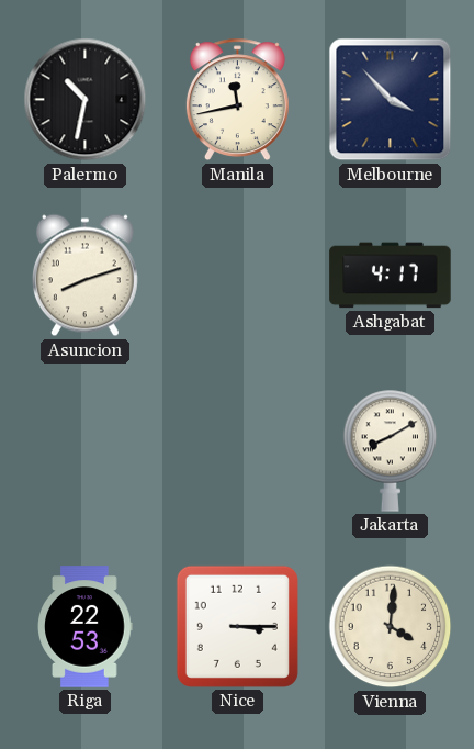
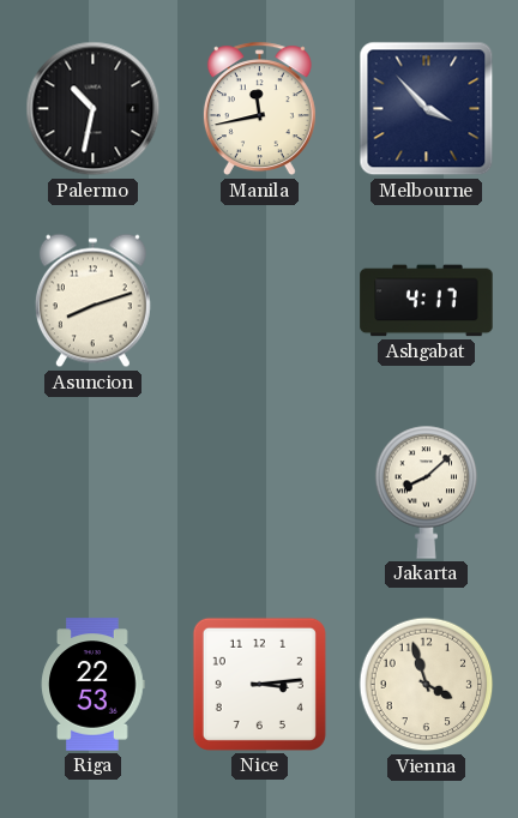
Jakarta: 8:10 -> 8:08 (427, 492)
Nice: 3:15 -> 3:14 (259, 684)
Vienna: 4:01 -> 3:57 (427, 685)
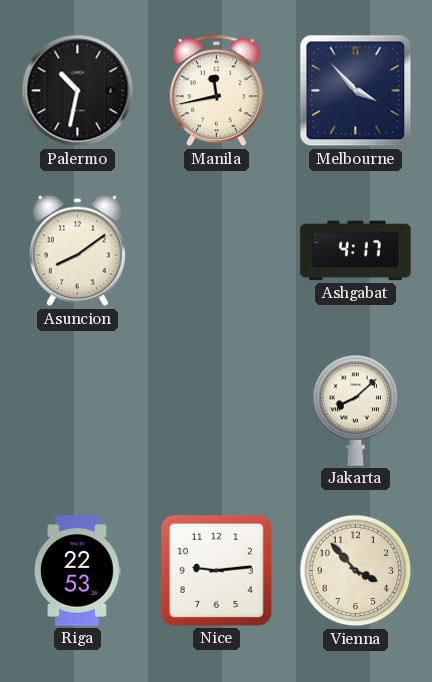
Asuncion: 8:12 -> 8:09 (77, 251)
Nice: 3:14 -> 9:14 (216, 570)
Vienna: 3:57 -> 3:53 (356, 571)
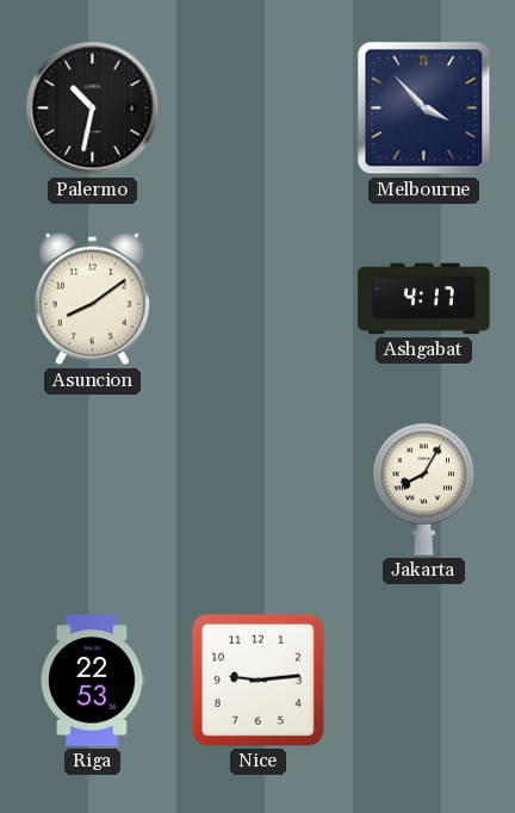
Manila: 11:43 -> none (216, 91)
Jakarta: 8:08 -> 8:05 (424, 489)
Vienna: 3:53 -> none (356, 571)
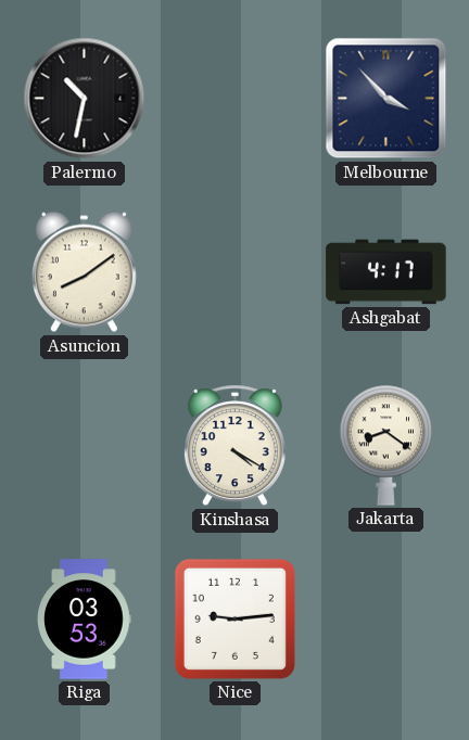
Kinshasa: none -> 4:20 (234, 446)
Jakarta: 8:05 -> 8:21 (386, 445)
Riga: 22:53 -> 03:53 (85, 620)
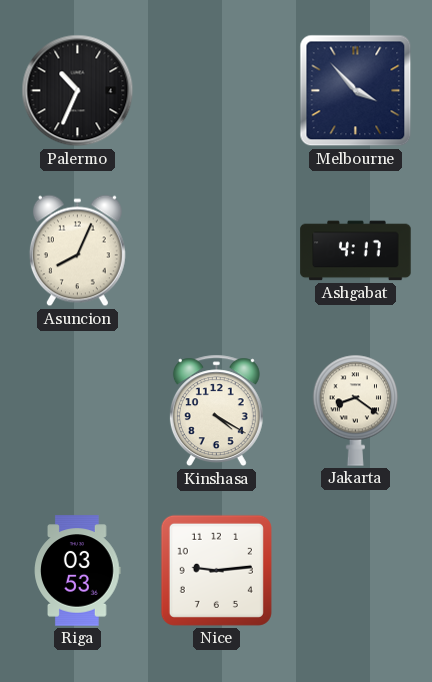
Palermo: 10:32 -> 10:34 (78, 91)
Asuncion: 8:09 -> 8:04 (77, 251)
